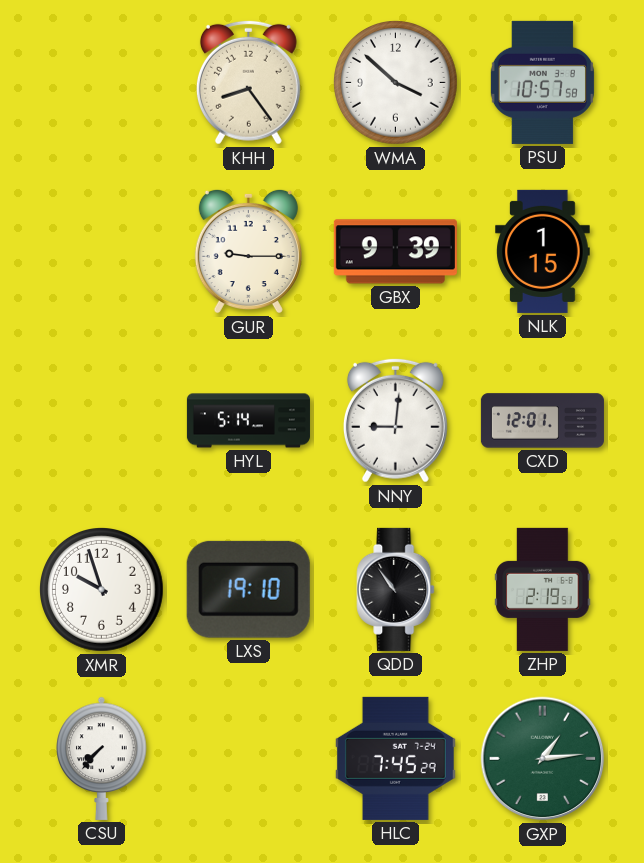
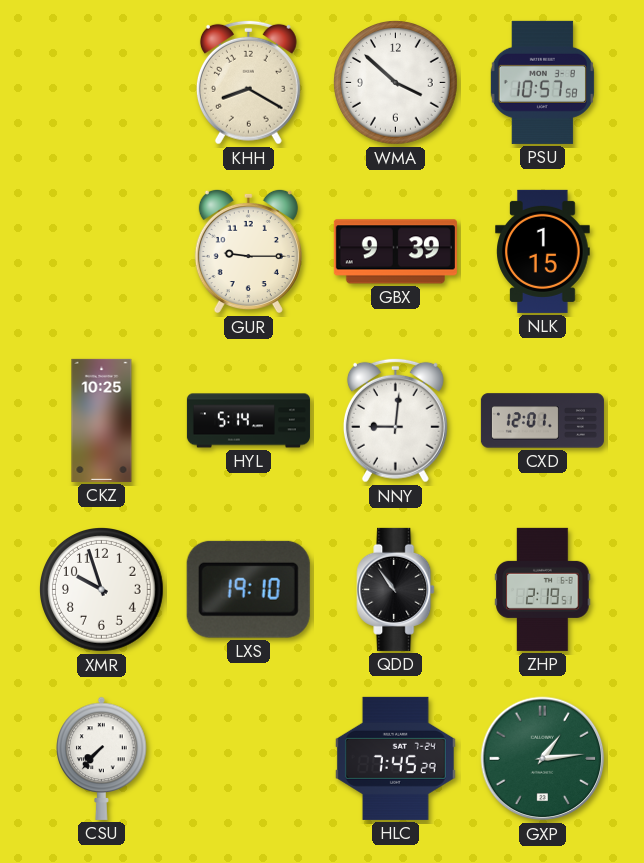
KHH: 8:24 -> 8:20 (248, 82)
CKZ: none -> 10:25 (102, 420)
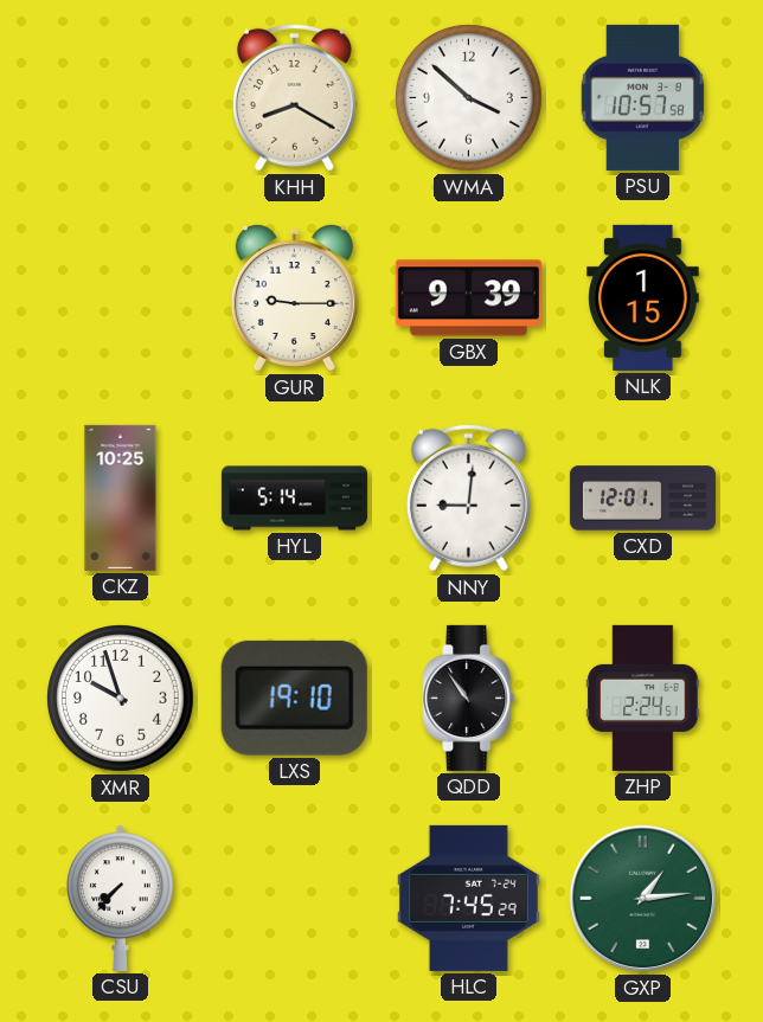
ZHP: 2:19 -> 2:24 (643, 698)
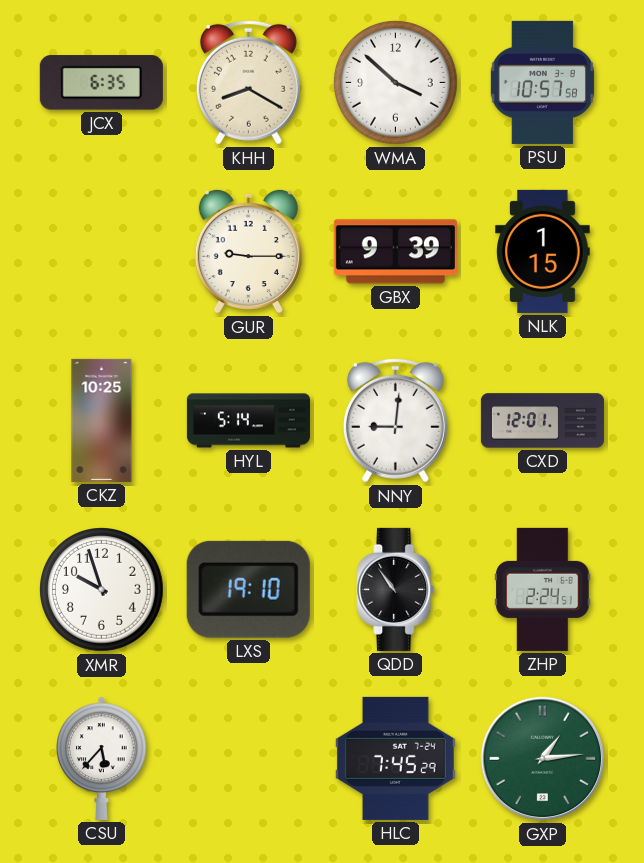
JCX: none -> 6:35 (101, 83)
CSU: 7:37 -> 5:37 (102, 758)
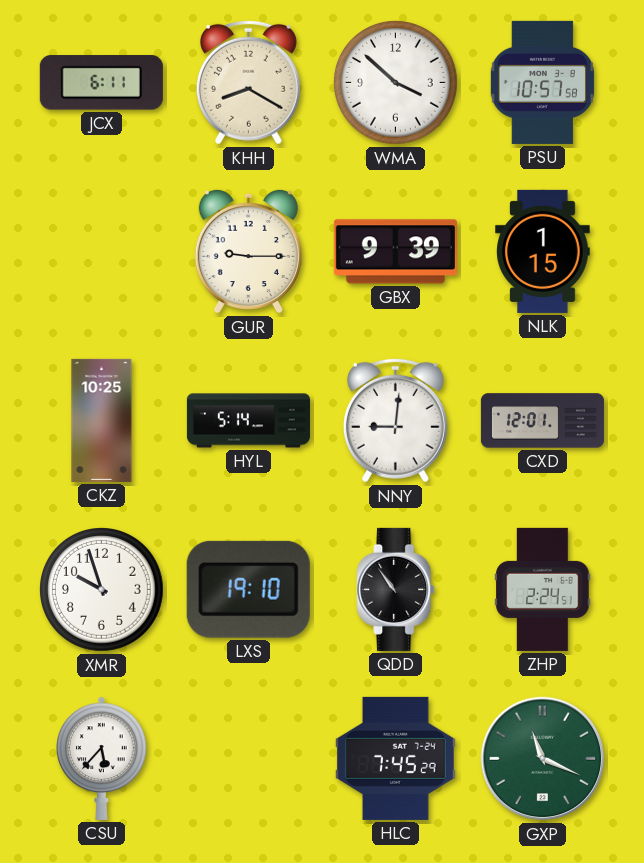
JCX: 6:35 -> 6:11 (101, 83)
GXP: 1:14 -> 11:19 (543, 759)
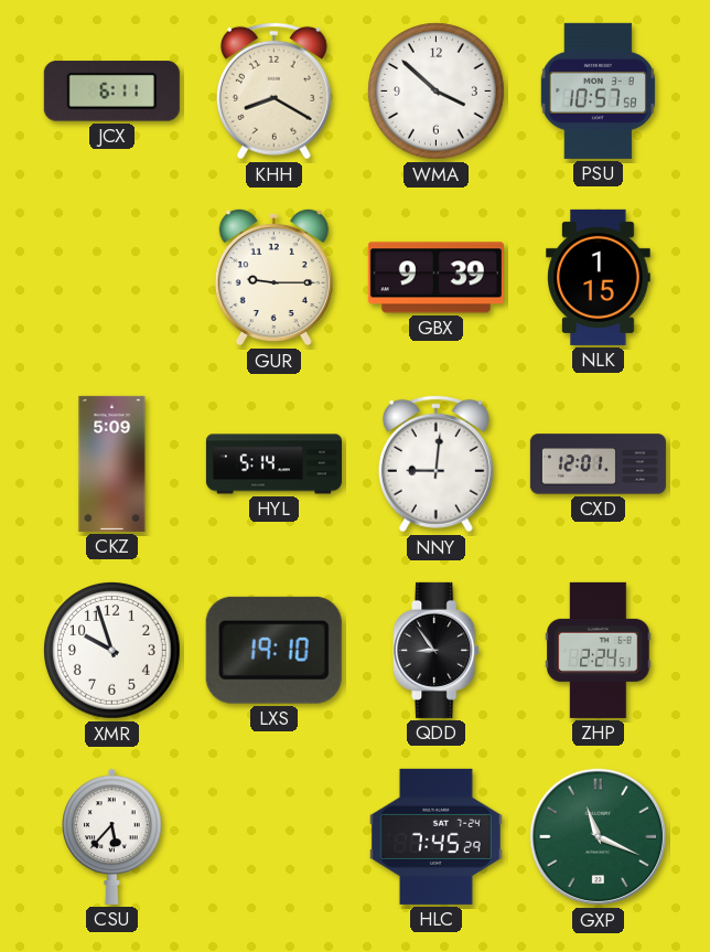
CKZ: 10:25 -> 5:09 (112, 463)
QDD: 10:54 -> 8:54 (437, 650)
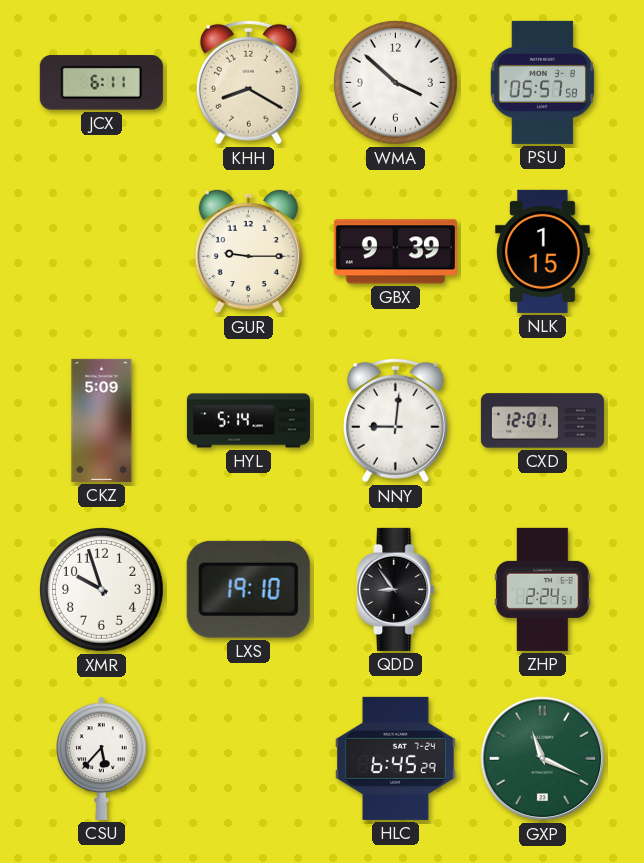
PSU: 10:57 -> 05:57 (542, 82)
HLC: 7:45 -> 6:45 (395, 758)
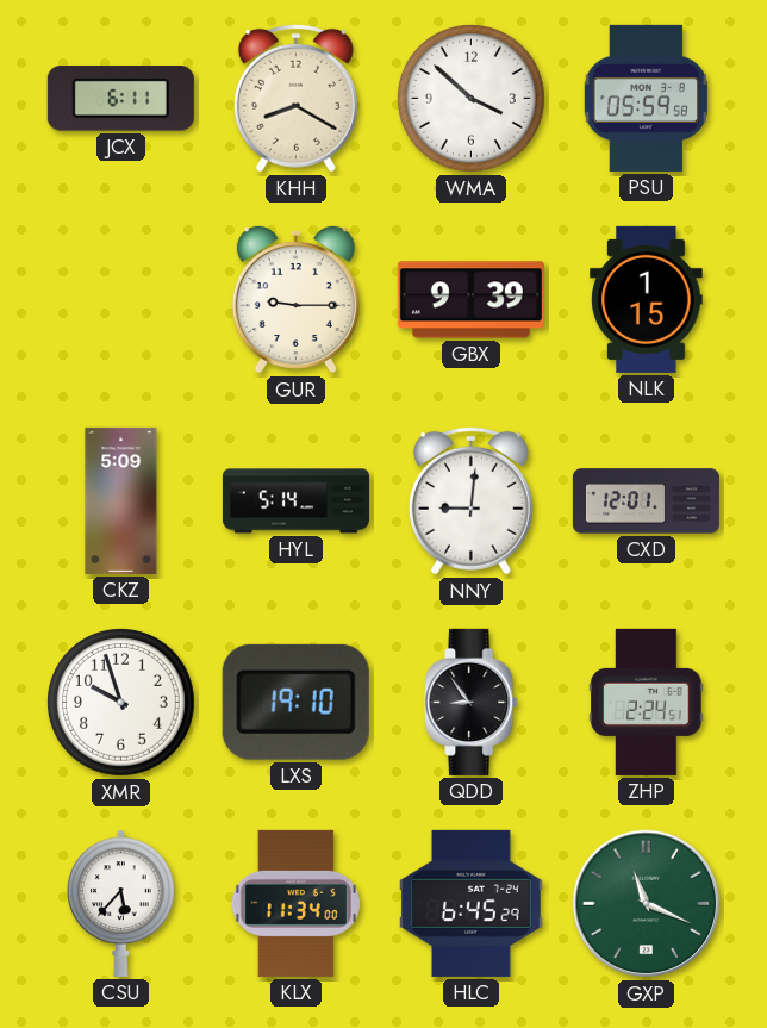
PSU: 05:57 -> 05:59 (646, 98)
KLX: none -> 11:34 (295, 903)
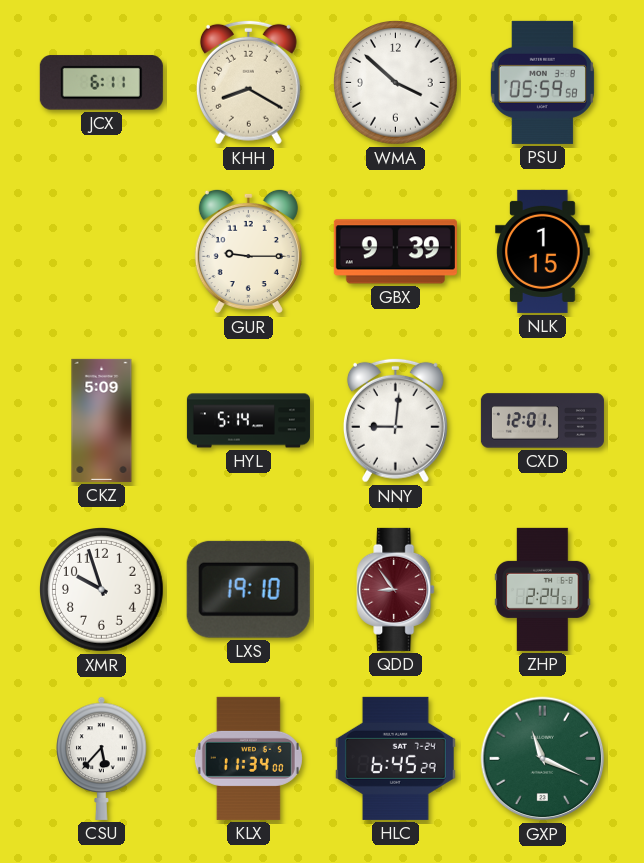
QDD dial: black -> burgundy (396, 589)
